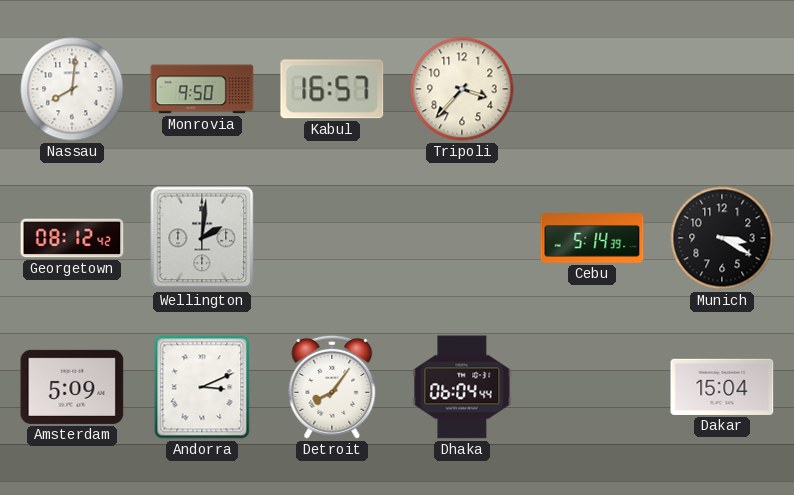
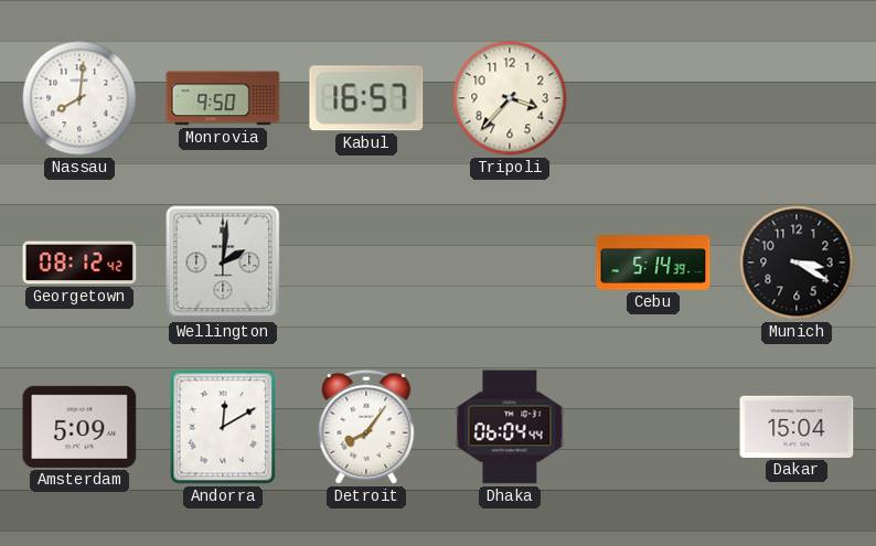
Andorra: 3:11 -> 12:10 (223, 427)
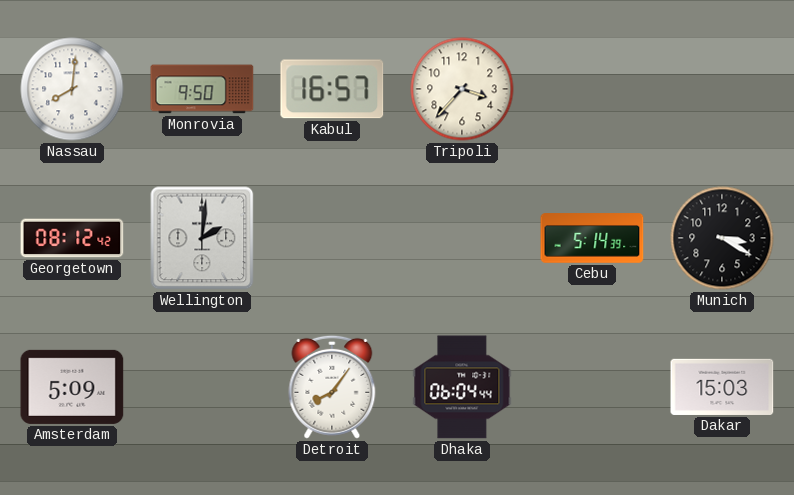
Andorra: 12:10 -> none (223, 427)
Dakar: 15:04 -> 15:03 (722, 387)
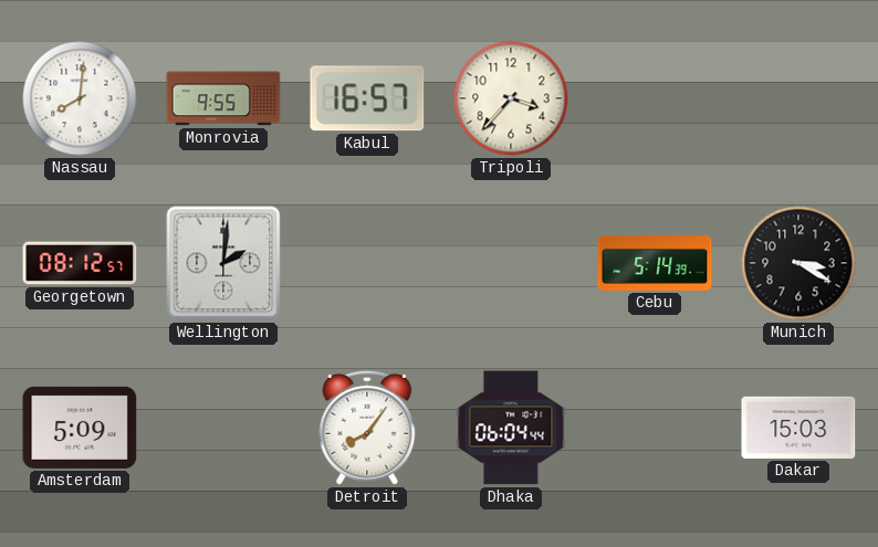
Monrovia: 9:50 -> 9:55 (223, 98)
Georgetown: 08:12:42 -> 08:12:57 (80, 263)
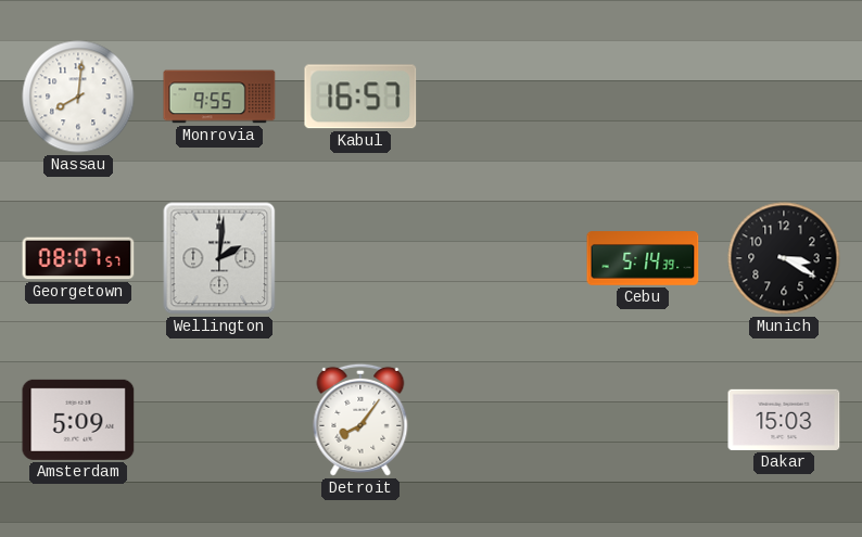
Tripoli: 3:37 -> none (511, 98)
Georgetown: 08:12 -> 08:07 (78, 258)
Dhaka: 06:04 -> none (511, 428)
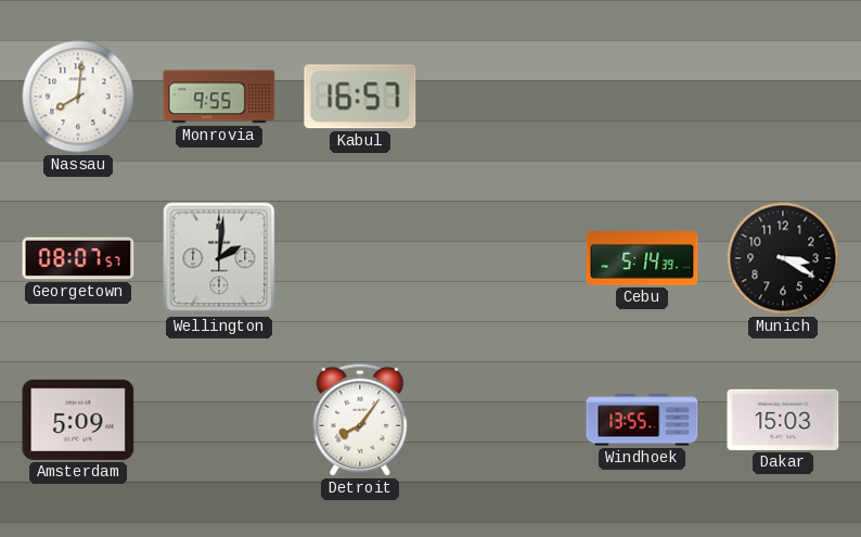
Windhoek: none -> 13:55 (642, 420)
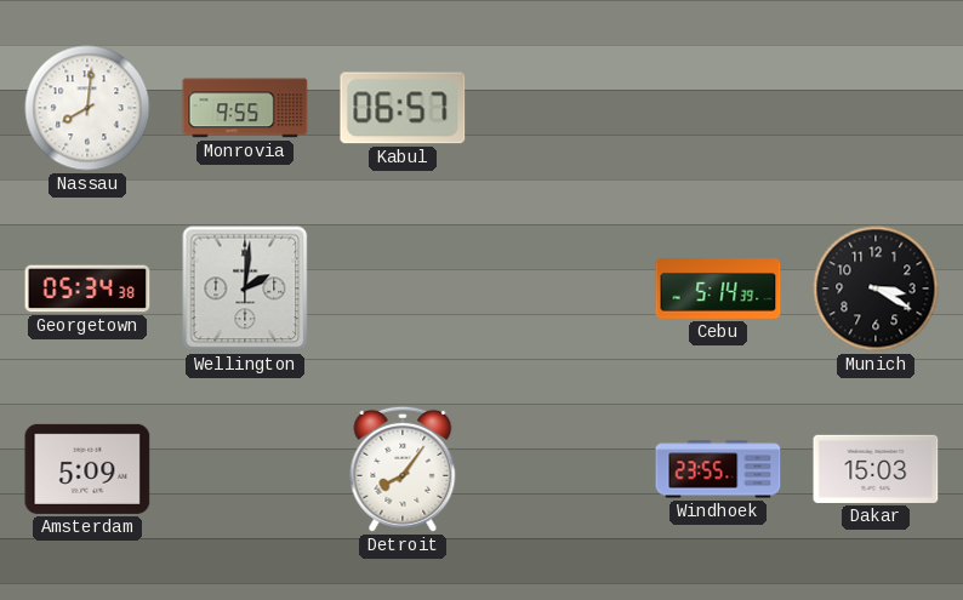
Kabul: 16:57 -> 06:57 (403, 108)
Georgetown: 08:07 -> 05:34 (87, 288)
Windhoek: 13:55 -> 23:55 (718, 469)
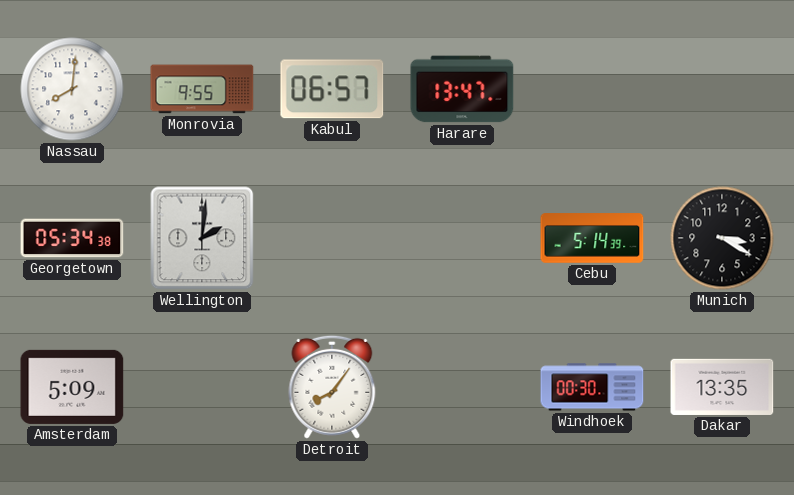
Harare: none -> 13:47 (462, 89)
Windhoek: 23:55 -> 00:30 (592, 387)
Dakar: 15:03 -> 13:35 (722, 387)
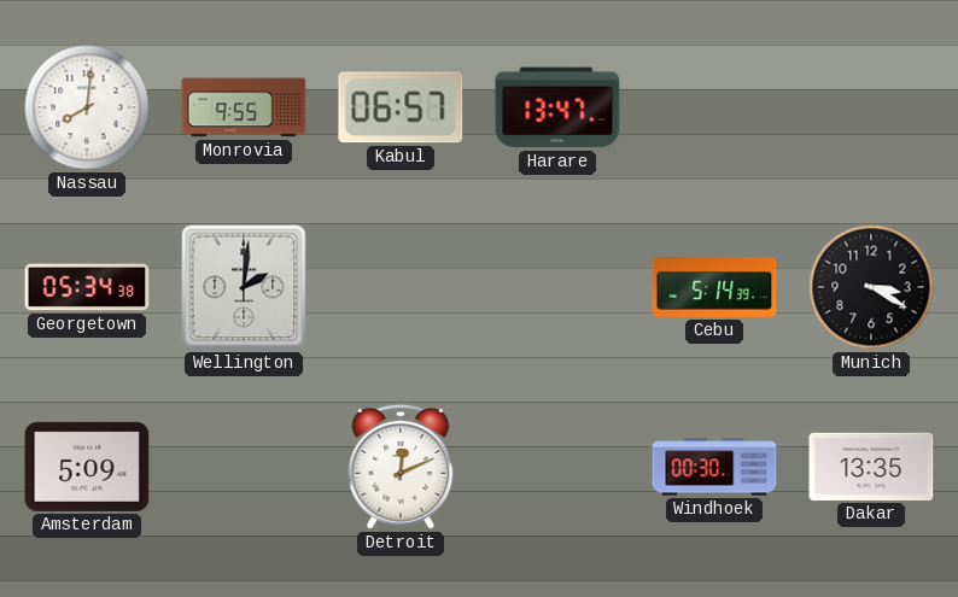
Detroit: 8:06 -> 12:11 (401, 467)
